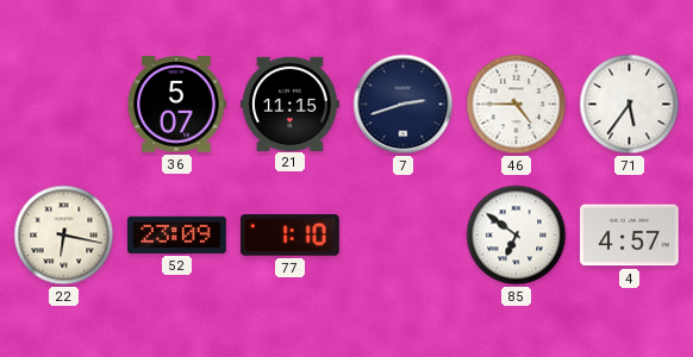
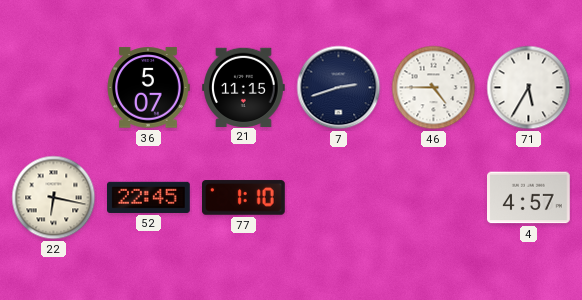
71: 5:36 -> 5:35 (529, 88)
52: 23:09 -> 22:45 (149, 197)
85: 6:51 -> none (517, 236)
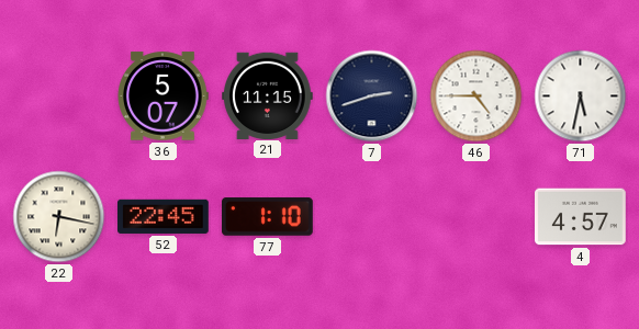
71: 5:35 -> 5:32 (581, 97)
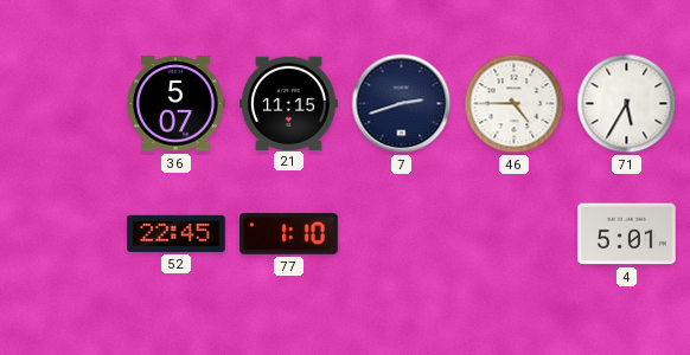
71: 5:32 -> 5:35 (627, 104)
22: 6:17 -> none (59, 217)
4: 4:57 -> 5:01 (627, 234)
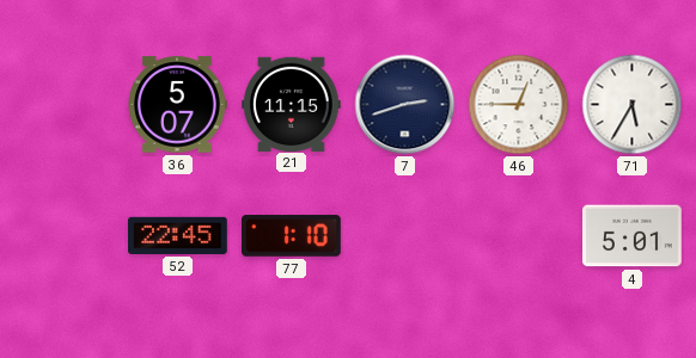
46: 4:45 -> 12:45 (519, 105)
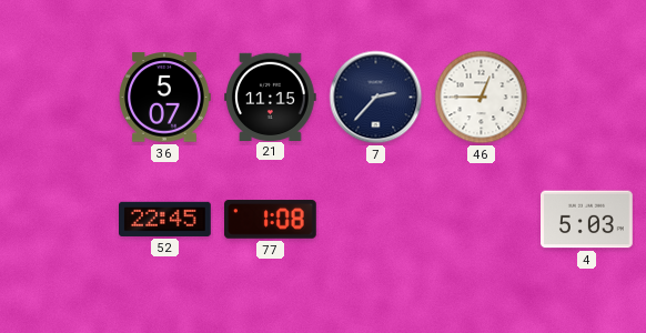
7: 2:42 -> 2:37 (376, 98)
71: 5:35 -> none (633, 105)
77: 1:10 -> 1:08 (271, 220)
4: 5:01 -> 5:03 (587, 220)
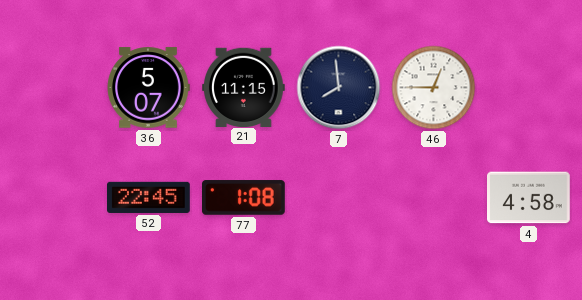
7: 2:37 -> 7:59 (339, 88)
4: 5:03 -> 4:58 (529, 198)
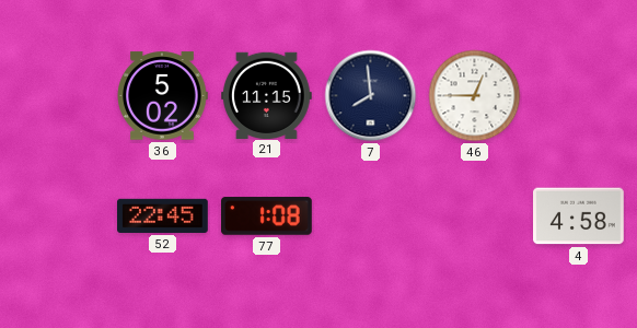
36: 5:07 -> 5:02 (162, 96)
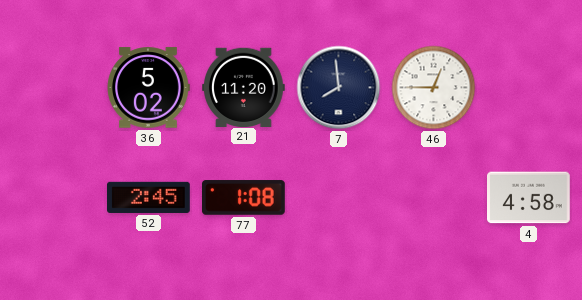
21: 11:15 -> 11:20 (244, 87)
52: 22:45 -> 2:45 (149, 197)
